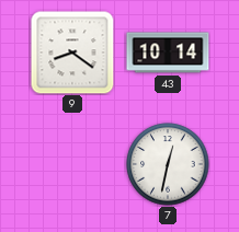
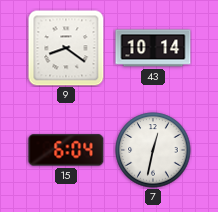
15: none -> 6:04 (66, 150)
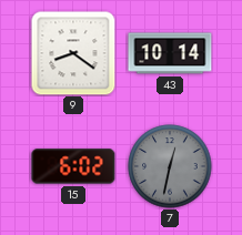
15: 6:04 -> 6:02 (73, 166)
7 dial: white -> grey (170, 166)
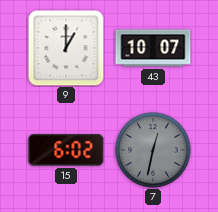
9: 8:21 -> 1:00 (66, 48)
43: 10:14 -> 10:07 (153, 48)
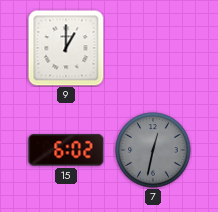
43: 10:07 -> none (153, 48)
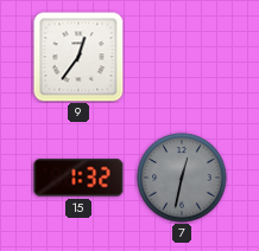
9: 1:00 -> 12:36 (78, 57)
15: 6:02 -> 1:32 (78, 178)
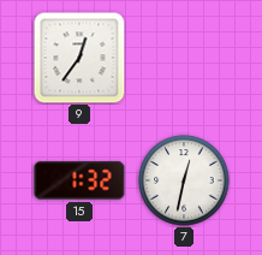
7 dial: grey -> white (184, 180)
